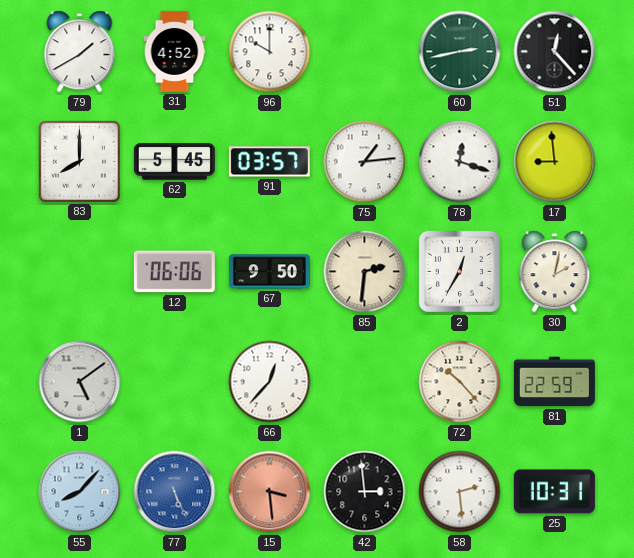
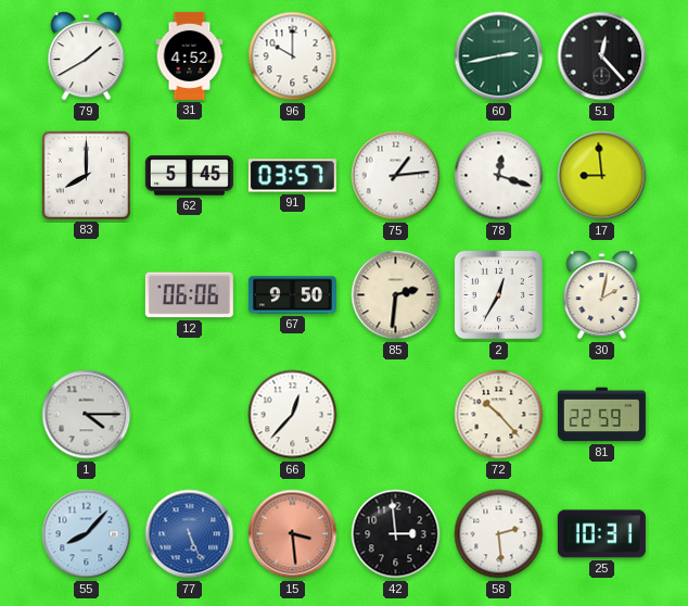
1: 5:09 -> 4:15 (87, 415)
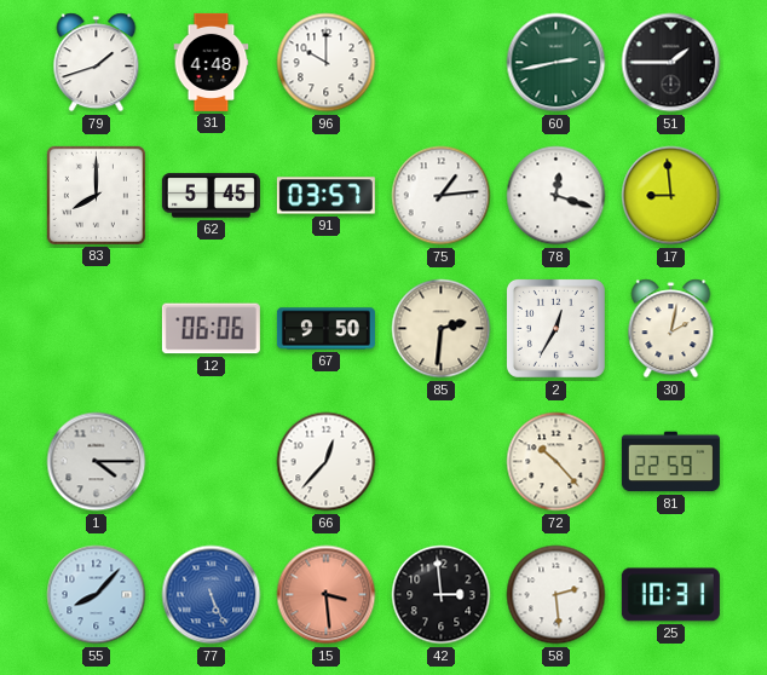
79: 1:40 -> 1:42 (97, 63)
31: 4:52 -> 4:48 (212, 62)
51: 12:23 -> 1:45 (671, 63)
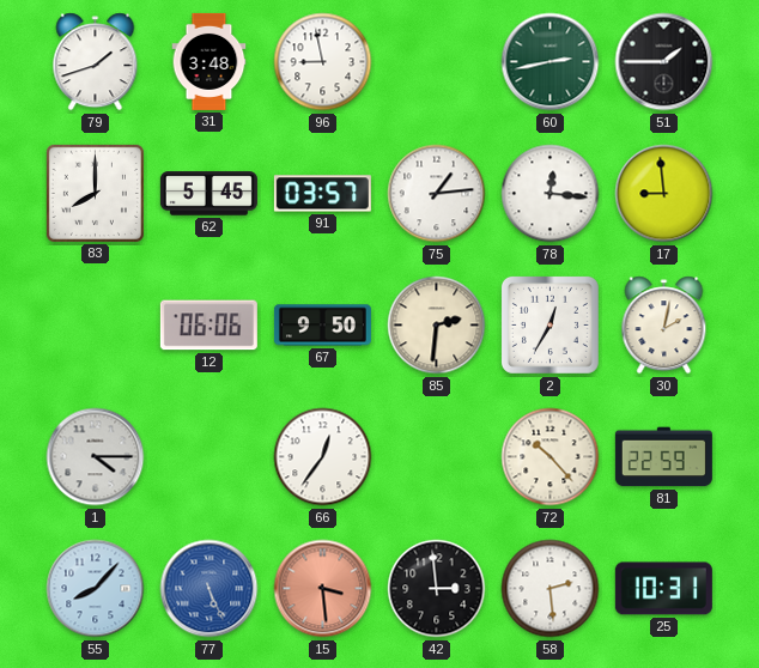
31: 4:48 -> 3:48 (210, 61)
96: 10:00 -> 8:58 (323, 62)
78: 12:18 -> 12:16 (551, 194)
66: 12:37 -> 12:36 (323, 457)
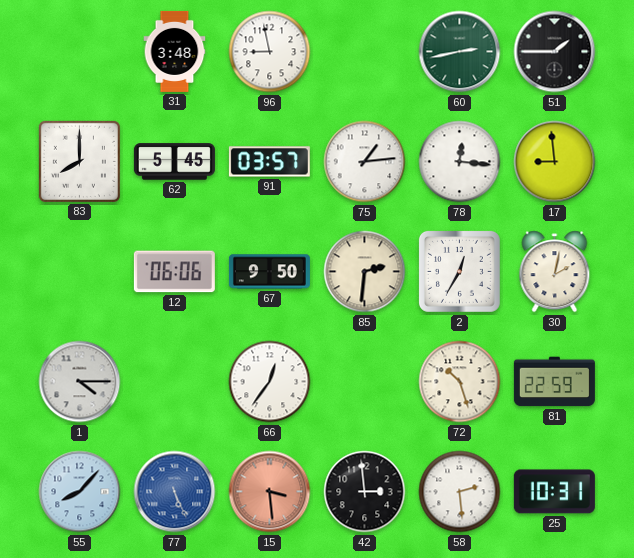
79: 1:42 -> none (96, 62)
72: 10:23 -> 10:27 (460, 382)
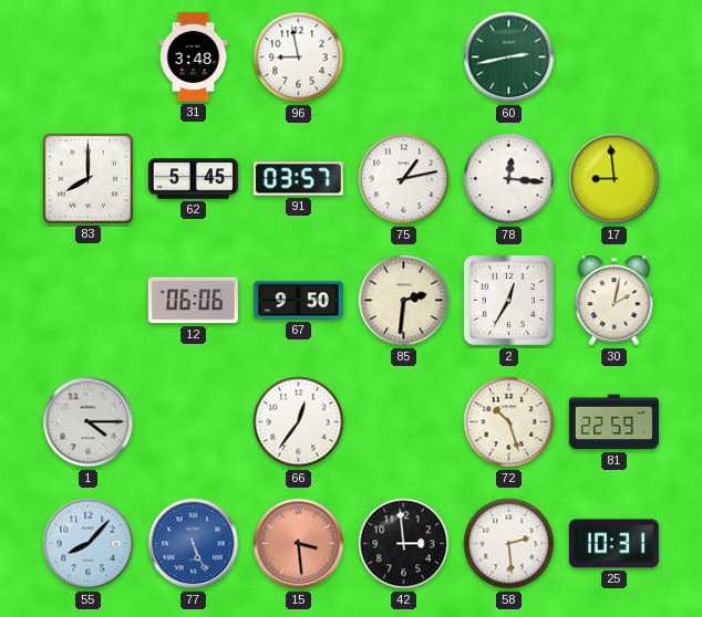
51: 1:45 -> none (555, 52)
75: 1:14 -> 1:13 (404, 179)
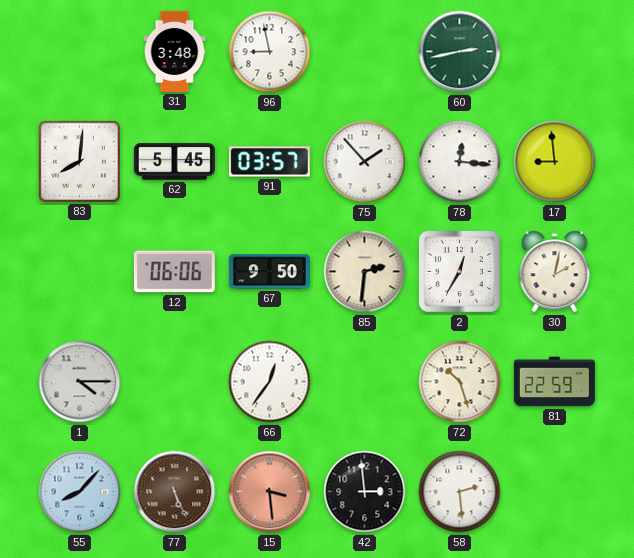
83: 8:00 -> 8:01 (79, 161)
75: 1:13 -> 1:53 (365, 162)
77 dial: blue -> brown (175, 492)
25: 10:31 -> none (613, 544)
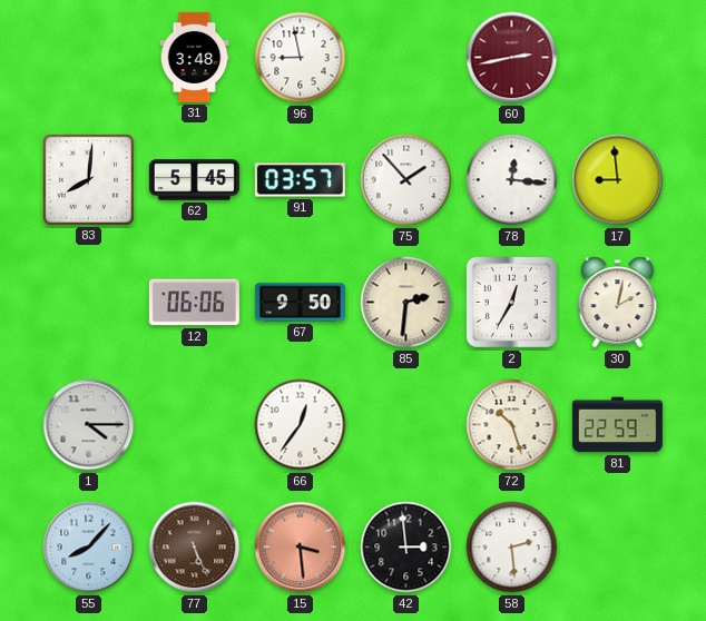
60 dial: green -> burgundy (512, 58)
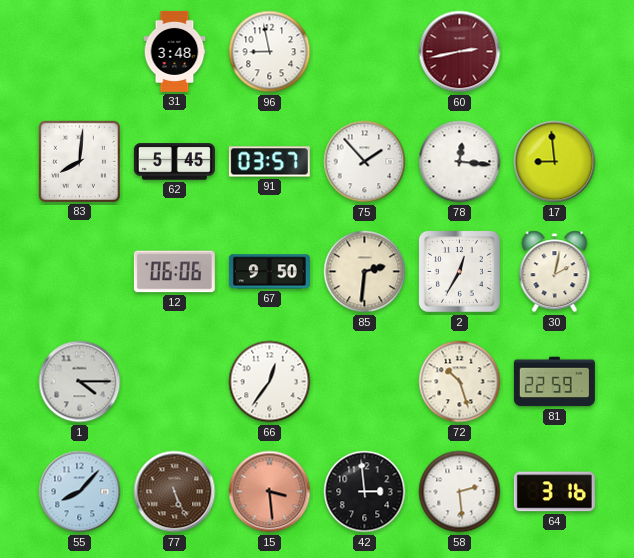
64: none -> 3:16 (554, 492)
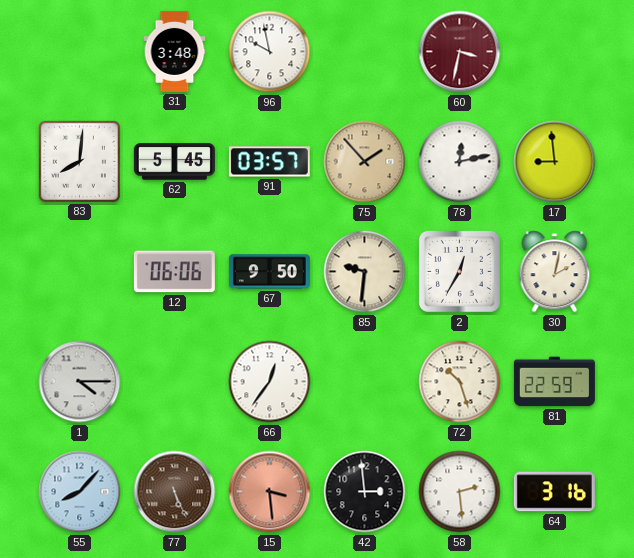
96: 8:58 -> 9:58 (270, 52)
60: 2:43 -> 3:32 (460, 52)
75 dial: white -> champagne (365, 162)
78: 12:16 -> 12:13 (460, 162)
85: 2:31 -> 9:31 (365, 272)
